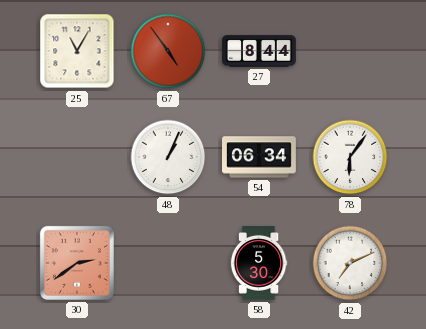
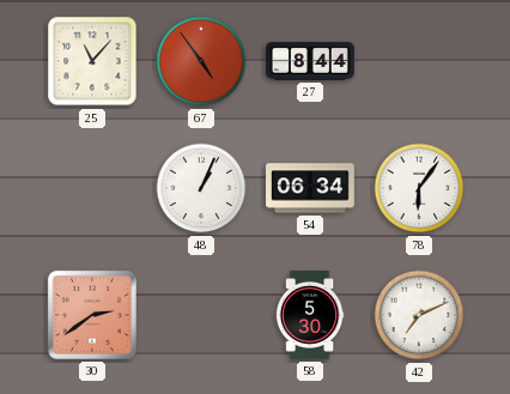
25: 11:05 -> 11:07 (92, 61)
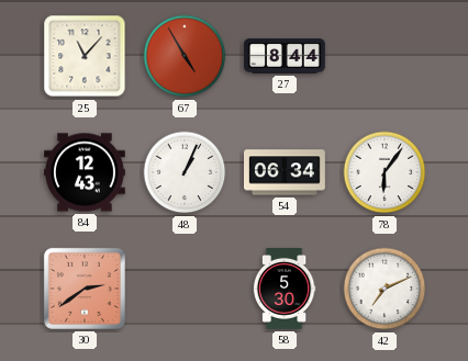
67: 4:54 -> 4:55 (185, 56)
84: none -> 12:43 (86, 172)
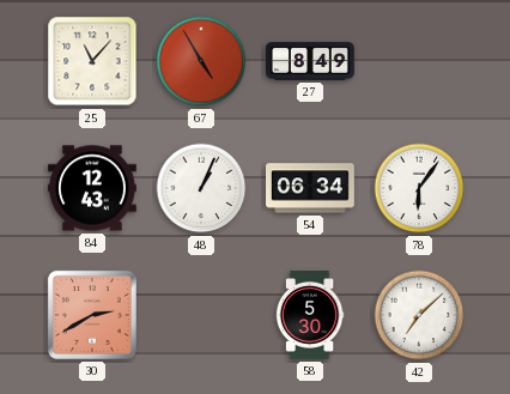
27: 8:44 -> 8:49 (311, 61)
30: 2:39 -> 2:40 (92, 315)
42: 7:11 -> 7:08 (419, 315)
